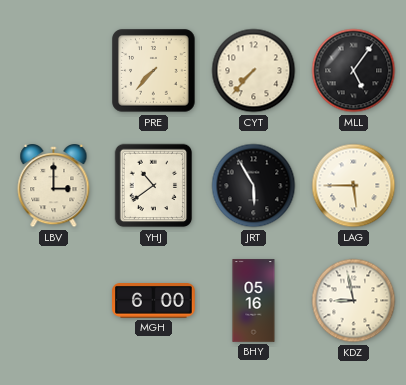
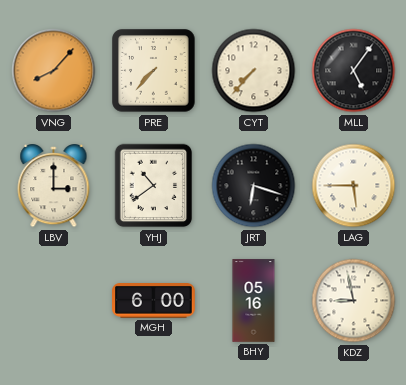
VNG: none -> 8:07 (54, 71)
JRT: 5:55 -> 6:18 (254, 186)
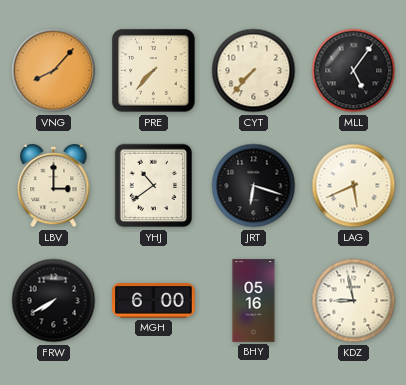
LAG: 5:45 -> 5:41 (354, 186)
FRW: none -> 7:40 (54, 301)
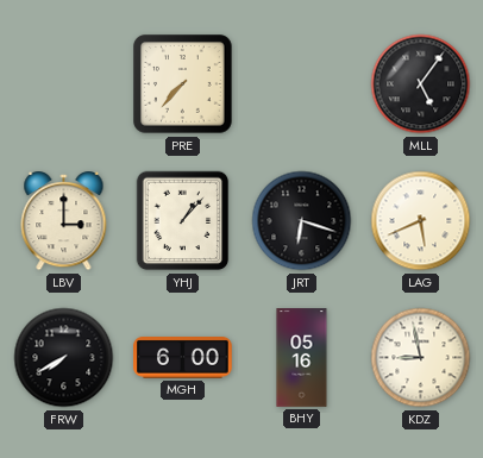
VNG: 8:07 -> none (54, 71)
CYT: 7:37 -> none (254, 71)
YHJ: 10:39 -> 1:07 (183, 221)
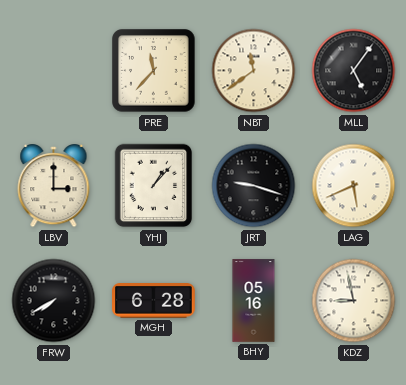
PRE: 7:37 -> 11:37 (154, 71)
NBT: none -> 11:39 (254, 71)
JRT: 6:18 -> 9:18 (254, 186)
MGH: 6:00 -> 6:28 (154, 301)
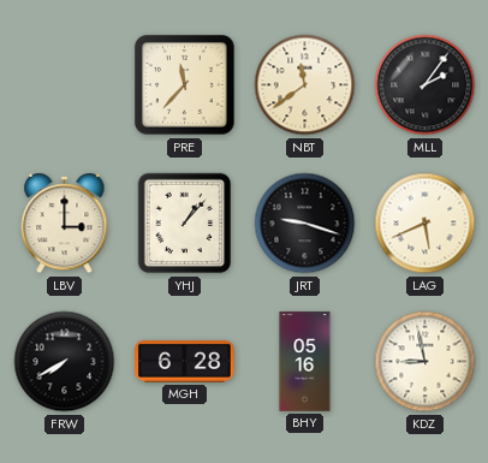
MLL: 5:06 -> 2:06 (425, 85)
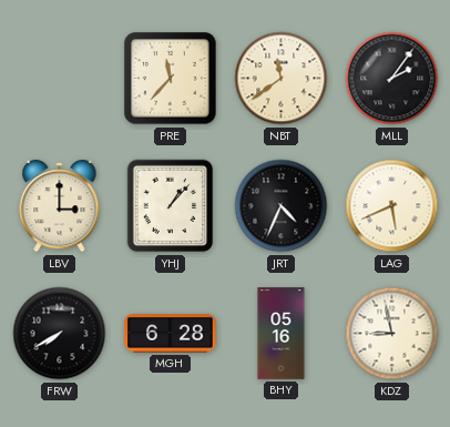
JRT: 9:18 -> 4:34 (282, 206)
